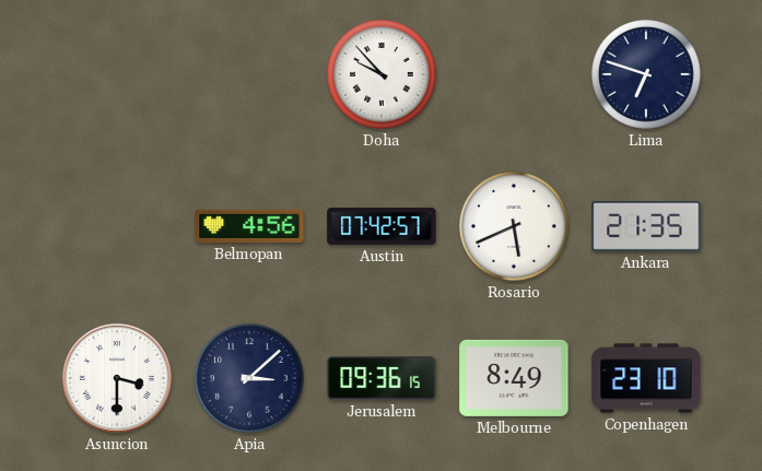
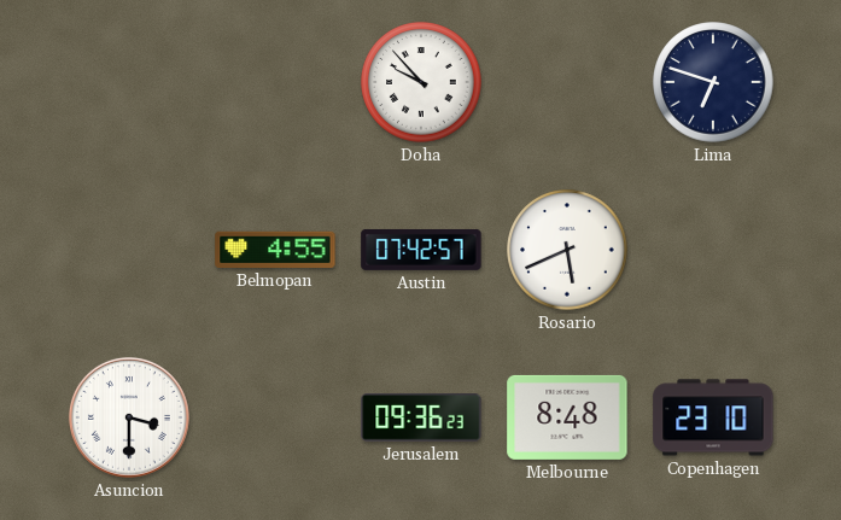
Belmopan: 4:56 -> 4:55 (275, 250)
Ankara: 21:35 -> none (646, 226)
Apia: 3:08 -> none (249, 378)
Jerusalem: 09:36:15 -> 09:36:23 (421, 417)
Melbourne: 8:49 -> 8:48 (567, 417)
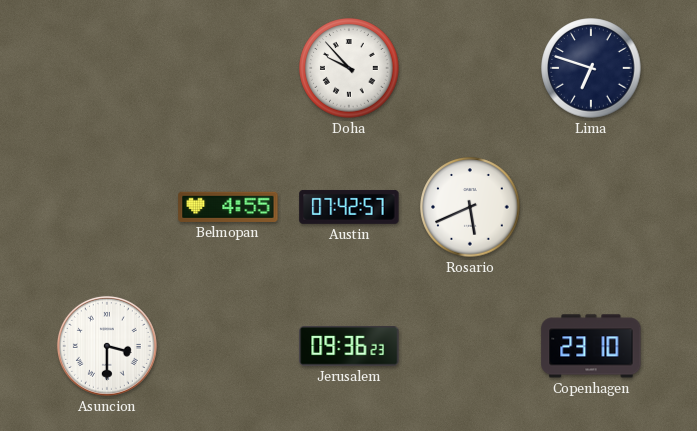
Melbourne: 8:48 -> none (567, 417)
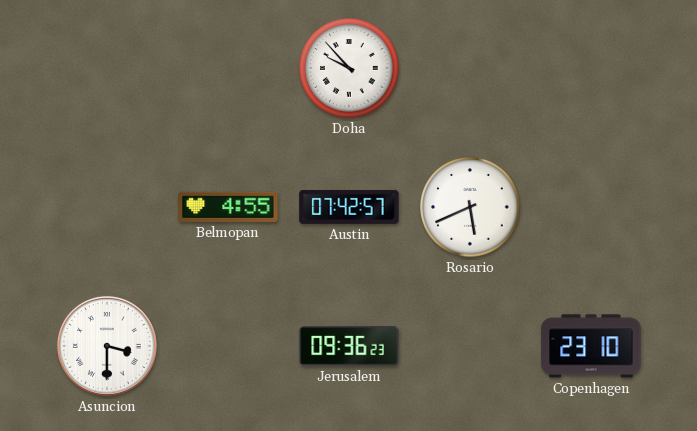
Lima: 6:48 -> none (591, 68)
